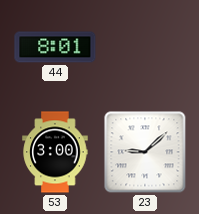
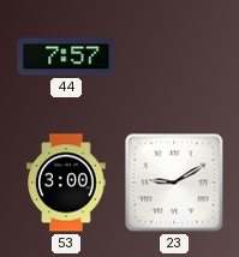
44: 8:01 -> 7:57 (66, 56)
23: 9:08 -> 9:10 (174, 183)
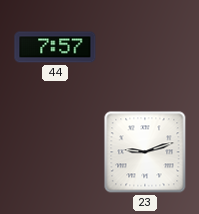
53: 3:00 -> none (66, 183)
23: 9:10 -> 9:12 (145, 152)
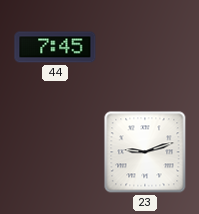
44: 7:57 -> 7:45 (55, 47)
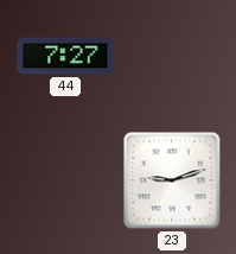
44: 7:45 -> 7:27 (65, 56)
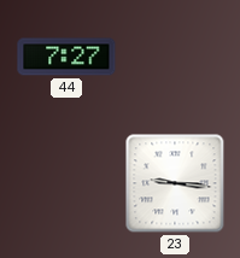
23: 9:12 -> 9:16 (175, 183)
